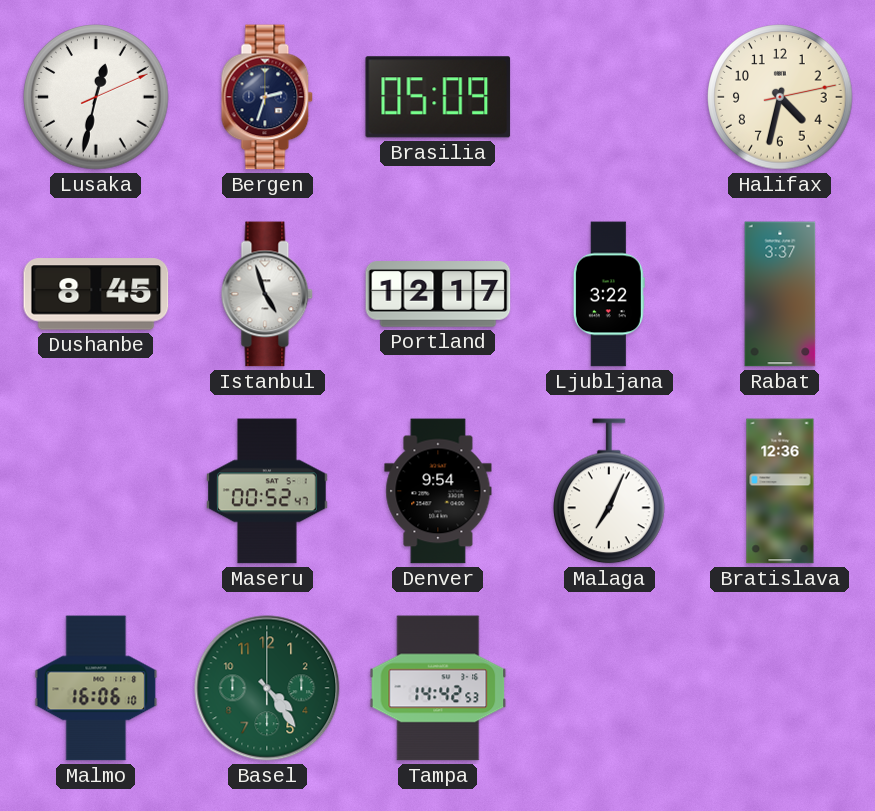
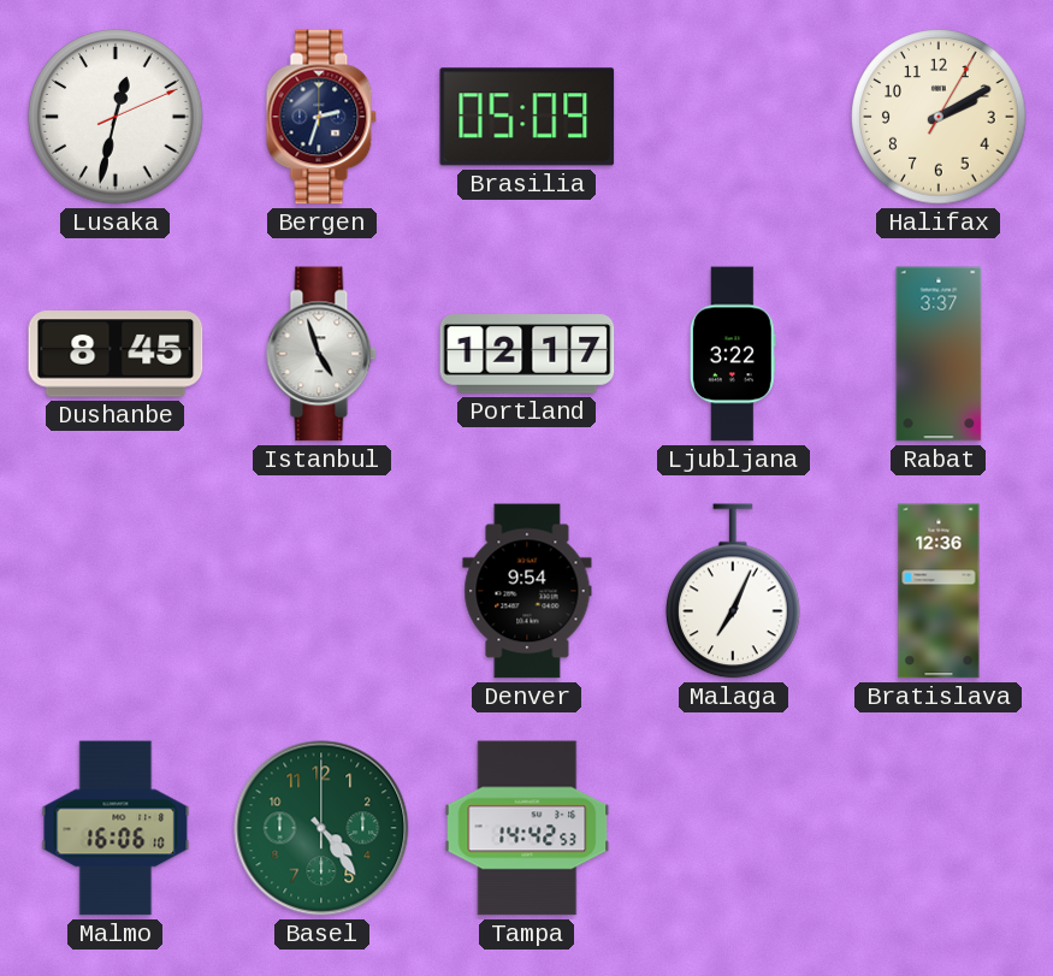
Halifax: 4:32 -> 2:10 (939, 117)
Maseru: 00:52 -> none (268, 491)
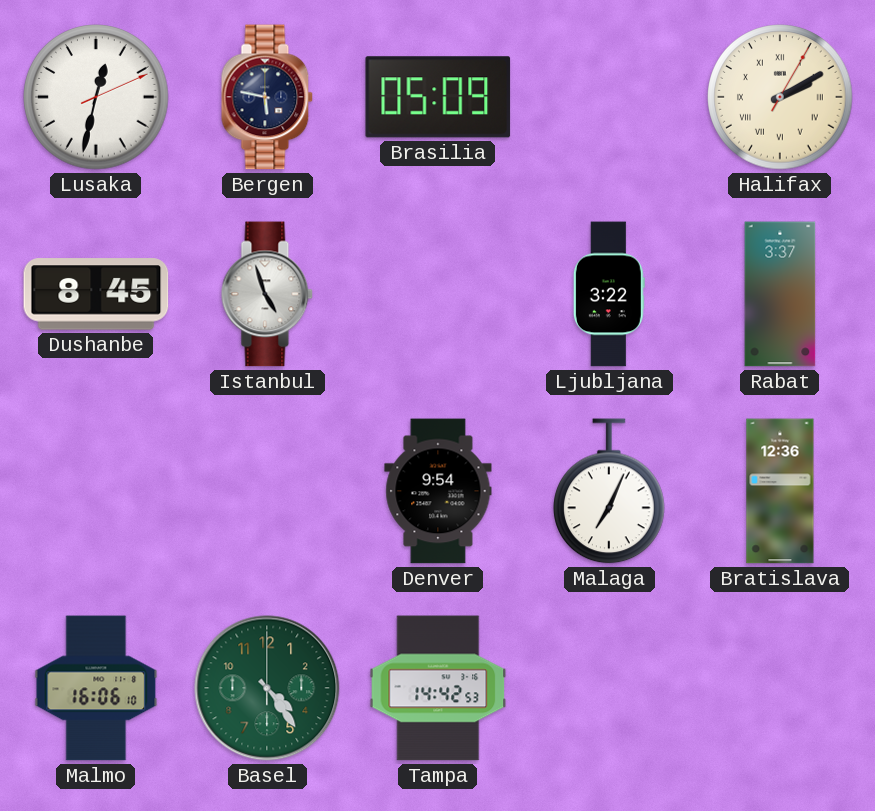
Bergen: 2:33 -> 5:47 (267, 97)
Halifax numerals: Arabic -> Roman (780, 97)
Portland: 12:17 -> none (527, 354)
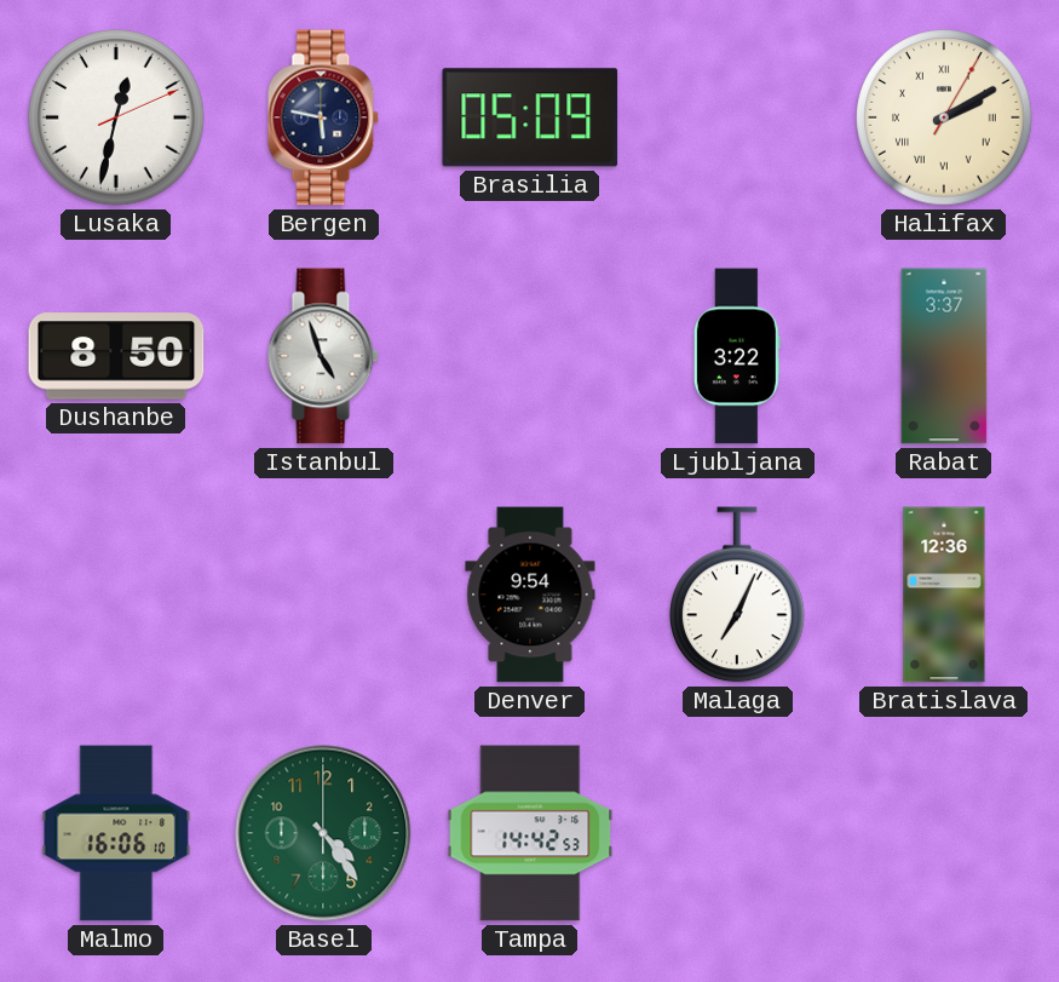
Dushanbe: 8:45 -> 8:50 (116, 356)
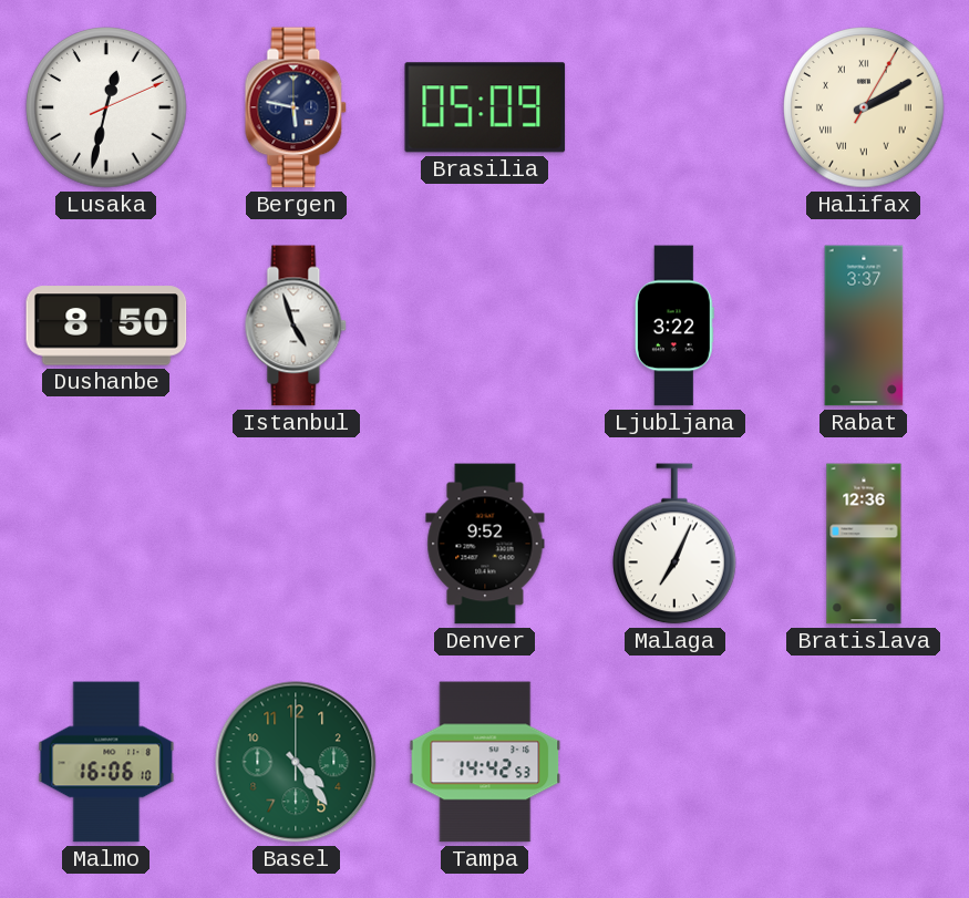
Denver: 9:54 -> 9:52 (485, 544)
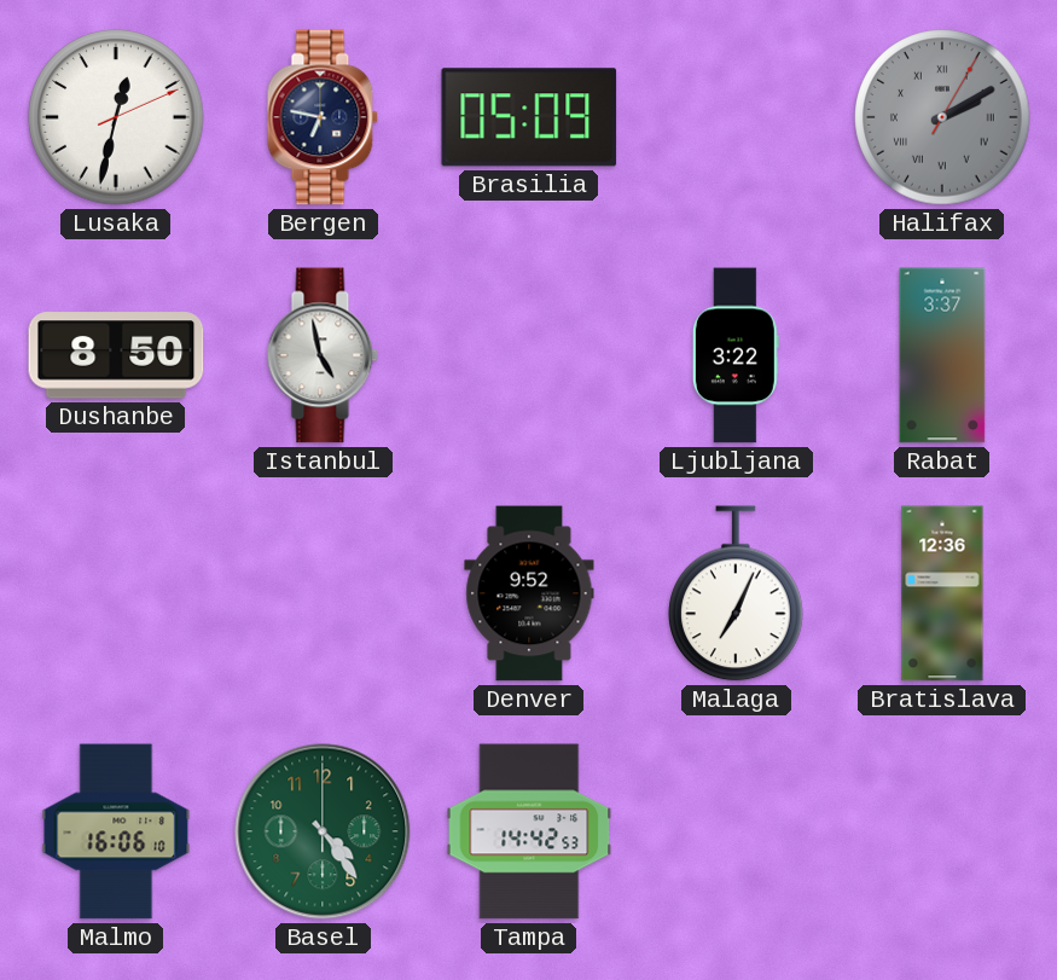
Bergen: 5:47 -> 6:47 (323, 117)
Halifax dial: cream -> grey (942, 117)
Istanbul: 4:57 -> 4:58 (323, 355)
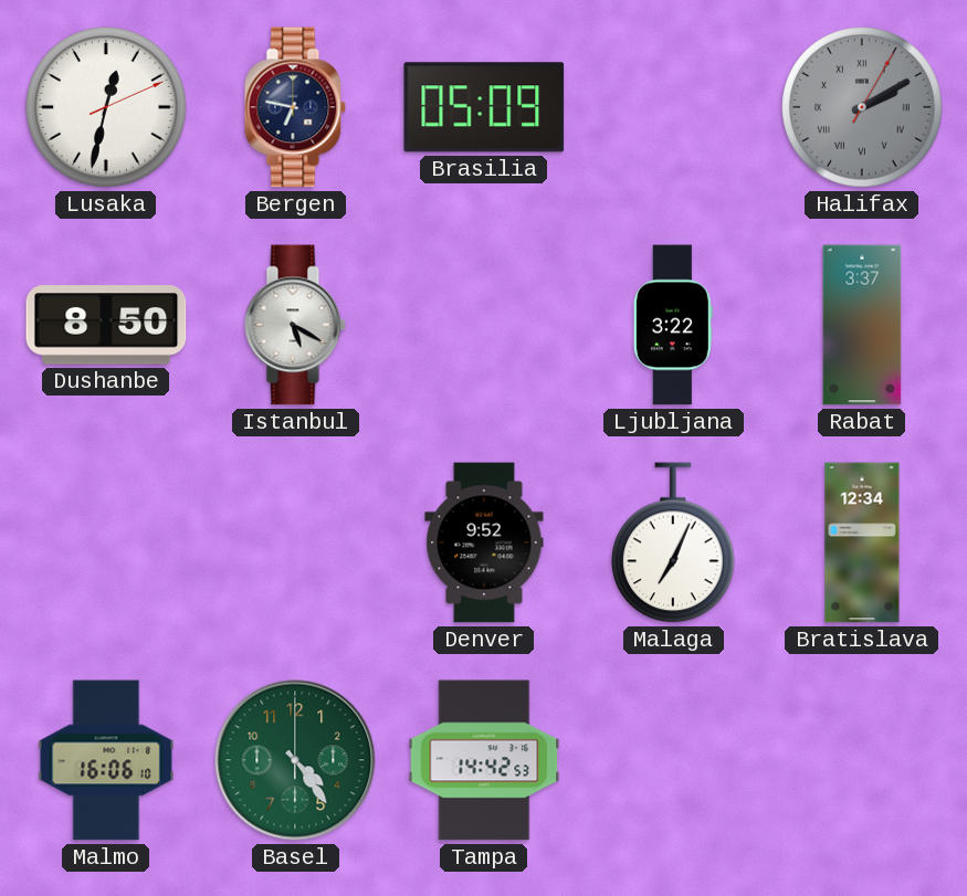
Istanbul: 4:58 -> 5:20 (295, 325)
Bratislava: 12:36 -> 12:34 (862, 542)
